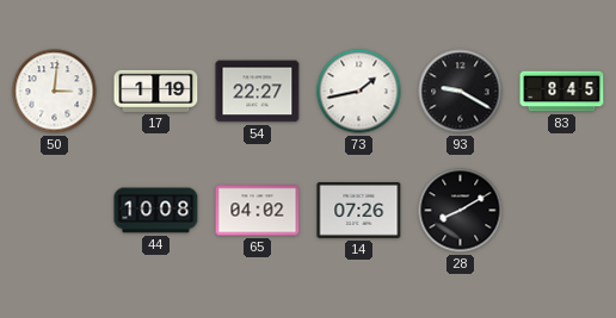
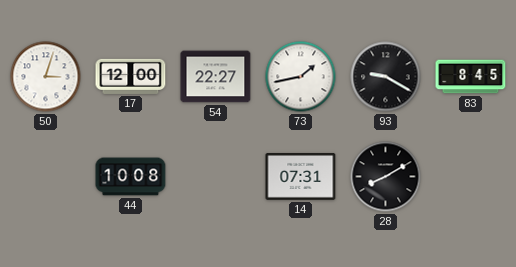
50: 3:01 -> 3:03 (46, 77)
17: 1:19 -> 12:00 (131, 76)
65: 04:02 -> none (258, 211)
14: 07:26 -> 07:31 (301, 177)
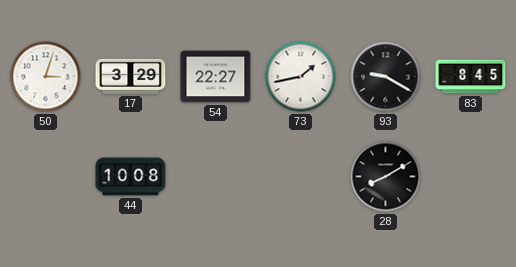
17: 12:00 -> 3:29 (131, 76)
14: 07:31 -> none (301, 177)
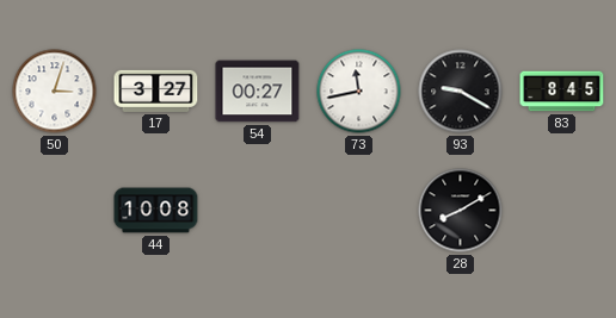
17: 3:29 -> 3:27 (156, 91)
54: 22:27 -> 00:27 (258, 92)
73: 1:43 -> 11:43 (359, 92)
